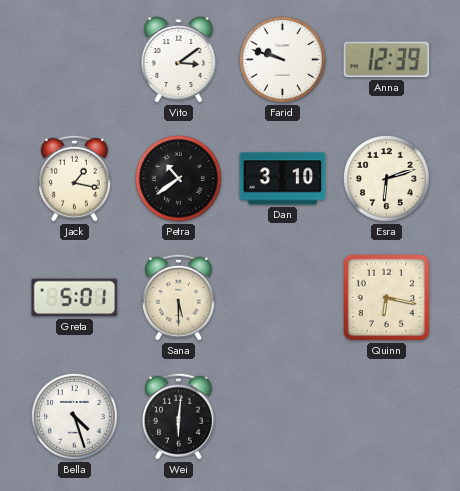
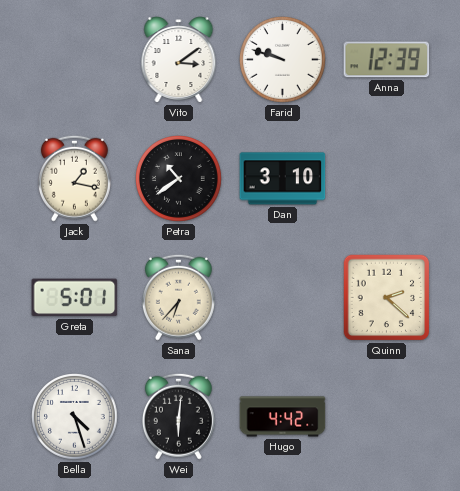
Esra: 6:12 -> none (387, 179)
Sana: 5:30 -> 6:37 (178, 297)
Quinn: 6:17 -> 2:22 (387, 298)
Hugo: none -> 4:42 (283, 417)
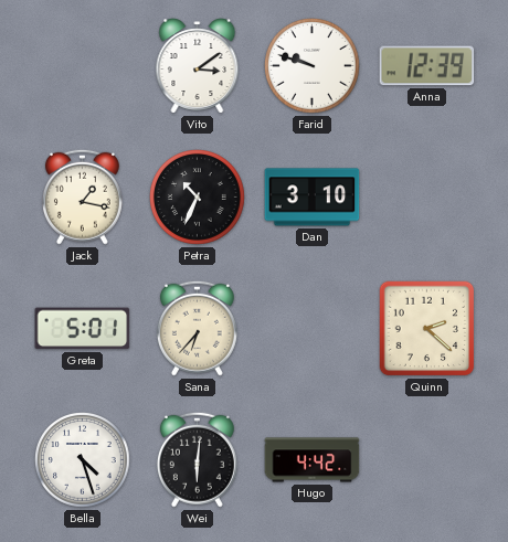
Petra: 10:39 -> 10:34 (198, 198)
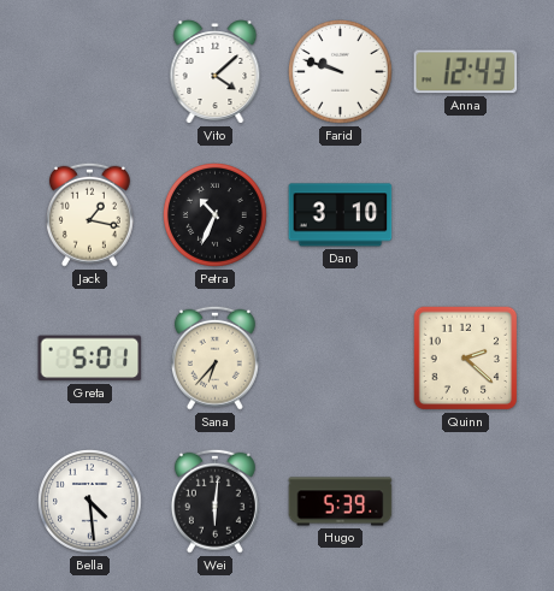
Vito: 3:09 -> 4:08 (216, 72)
Anna: 12:39 -> 12:43 (466, 72)
Bella: 4:27 -> 4:29 (90, 502)
Hugo: 4:42 -> 5:39 (341, 502)
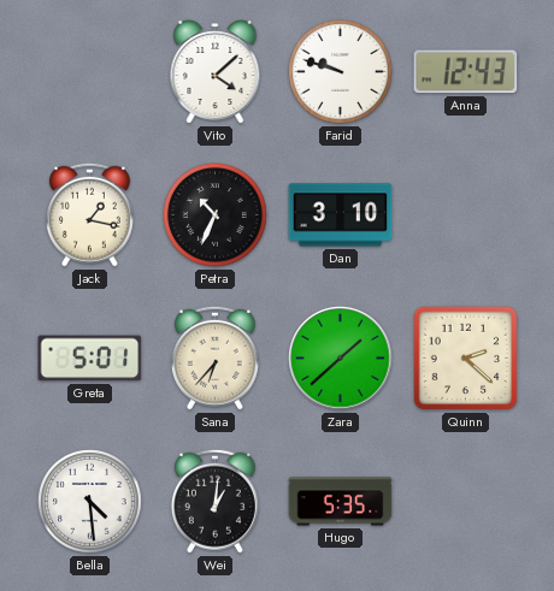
Zara: none -> 1:38 (341, 359)
Wei: 6:01 -> 1:01 (214, 501)
Hugo: 5:39 -> 5:35 (341, 502)
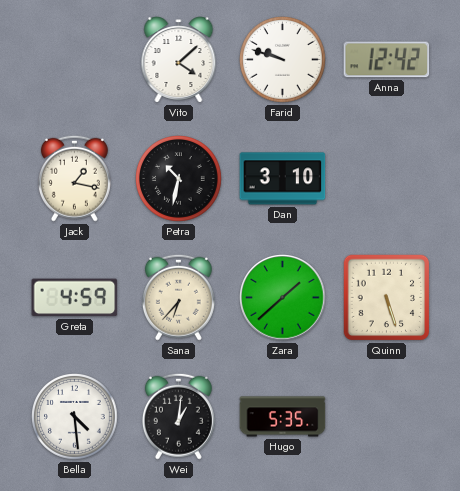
Anna: 12:43 -> 12:42 (387, 60)
Petra: 10:34 -> 10:32 (179, 179)
Greta: 5:01 -> 4:59 (75, 298)
Quinn: 2:22 -> 5:27 (387, 298)
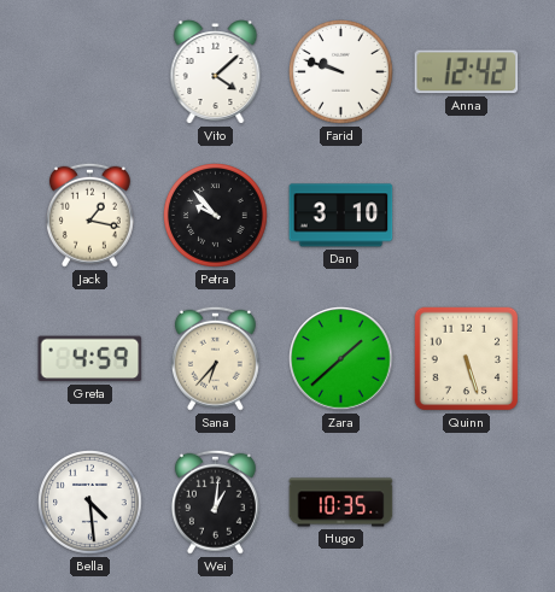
Petra: 10:32 -> 9:53 (216, 216)
Hugo: 5:35 -> 10:35 (341, 503)
